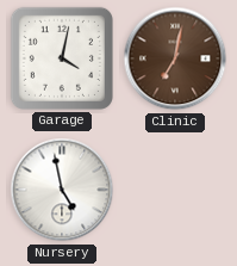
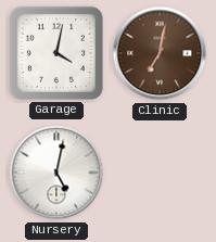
Nursery: 4:58 -> 5:02 (56, 173)
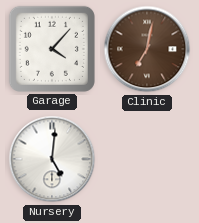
Garage: 4:02 -> 4:07 (52, 49)
Nursery: 5:02 -> 5:01 (52, 159)
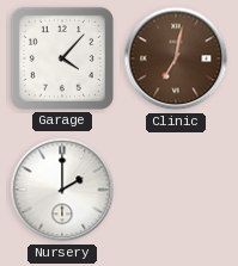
Nursery: 5:01 -> 2:00 (62, 190)
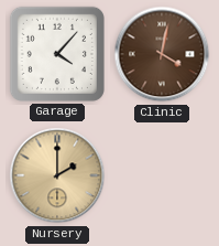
Clinic: 7:02 -> 4:02 (162, 54)
Nursery dial: white -> champagne (57, 175)
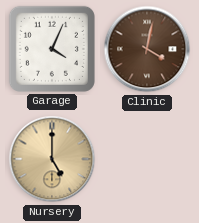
Garage: 4:07 -> 4:04 (52, 49)
Nursery: 2:00 -> 5:00 (52, 159)
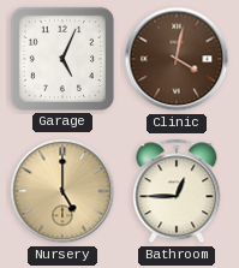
Garage: 4:04 -> 5:04 (62, 59)
Bathroom: none -> 12:45 (177, 191)
